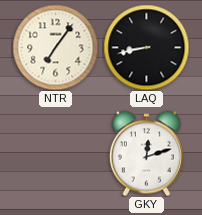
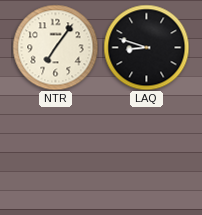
LAQ: 8:43 -> 8:48 (146, 47)
GKY: 12:12 -> none (146, 153)
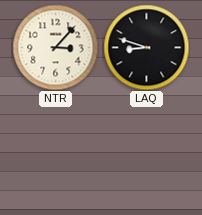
NTR: 7:06 -> 3:07 (55, 47)
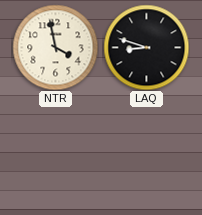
NTR: 3:07 -> 3:58 (55, 47)
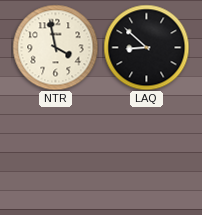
LAQ: 8:48 -> 8:52 (146, 47)
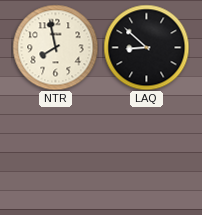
NTR: 3:58 -> 7:58 (55, 47)
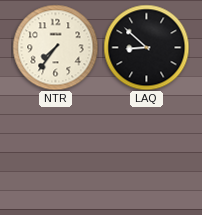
NTR: 7:58 -> 7:36 (55, 47)
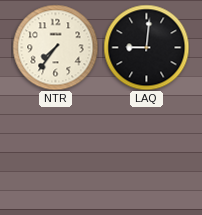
LAQ: 8:52 -> 9:01 (146, 47)
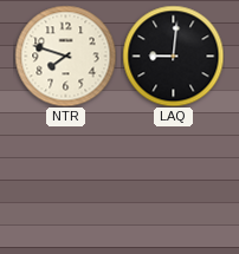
NTR: 7:36 -> 7:48 (65, 56)
